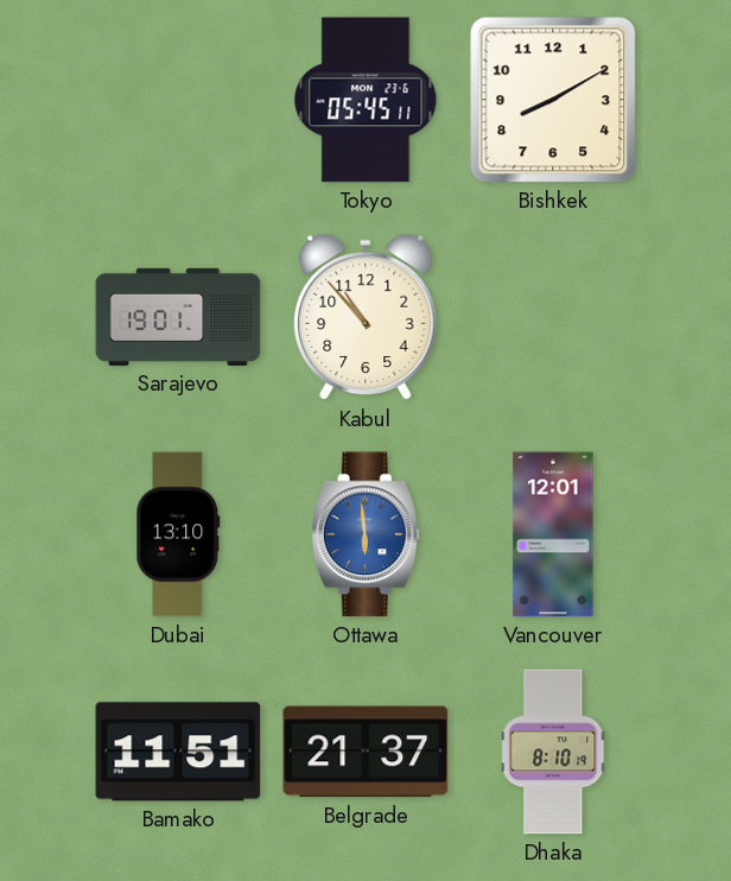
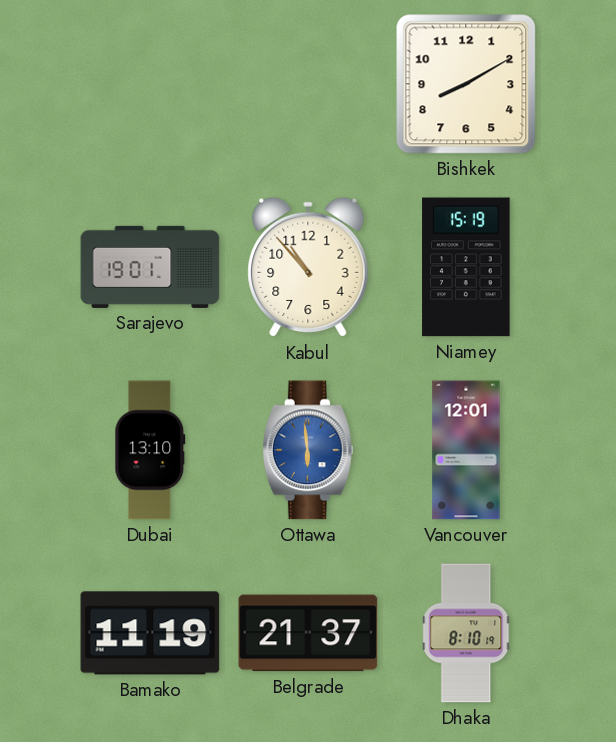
Tokyo: 05:45 -> none (366, 100)
Niamey: none -> 15:19 (466, 267)
Bamako: 11:51 -> 11:19 (150, 633)
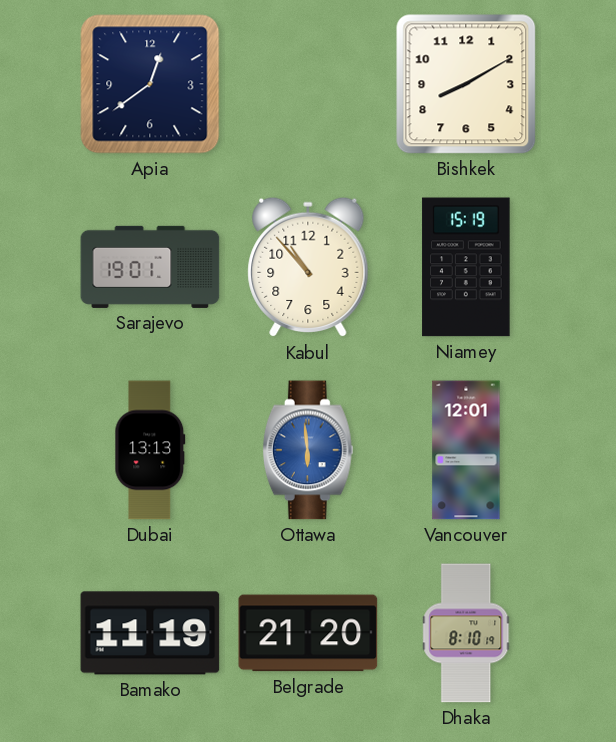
Apia: none -> 12:39 (150, 84)
Dubai: 13:10 -> 13:13 (150, 450)
Belgrade: 21:37 -> 21:20 (308, 633)
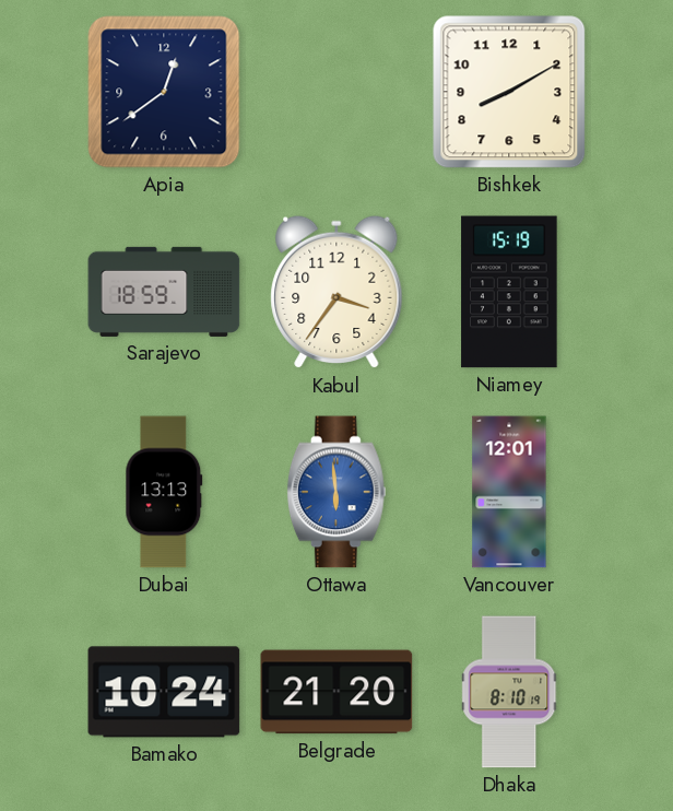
Sarajevo: 19:01 -> 18:59 (164, 292)
Kabul: 10:53 -> 3:36 (336, 292)
Bamako: 11:19 -> 10:24 (164, 692)
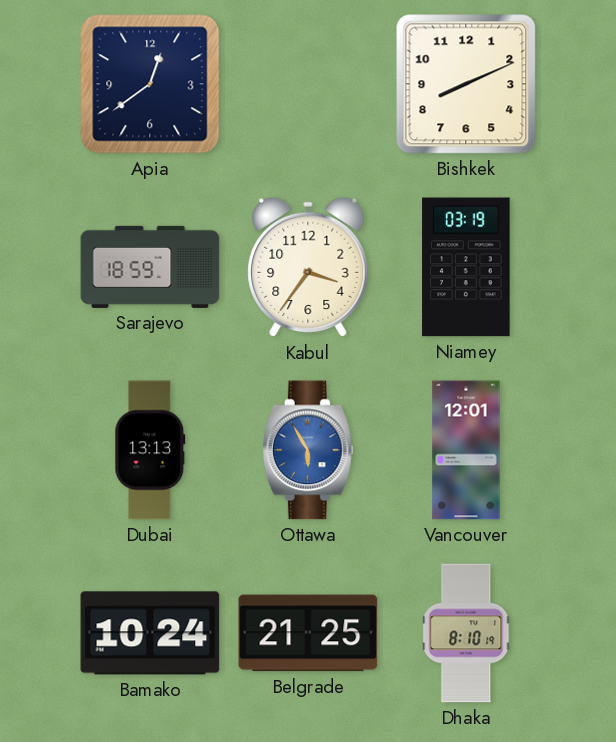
Bishkek: 8:10 -> 8:11 (466, 84)
Niamey: 15:19 -> 03:19 (466, 267)
Ottawa: 5:59 -> 5:55 (308, 450)
Belgrade: 21:20 -> 21:25 (308, 633)
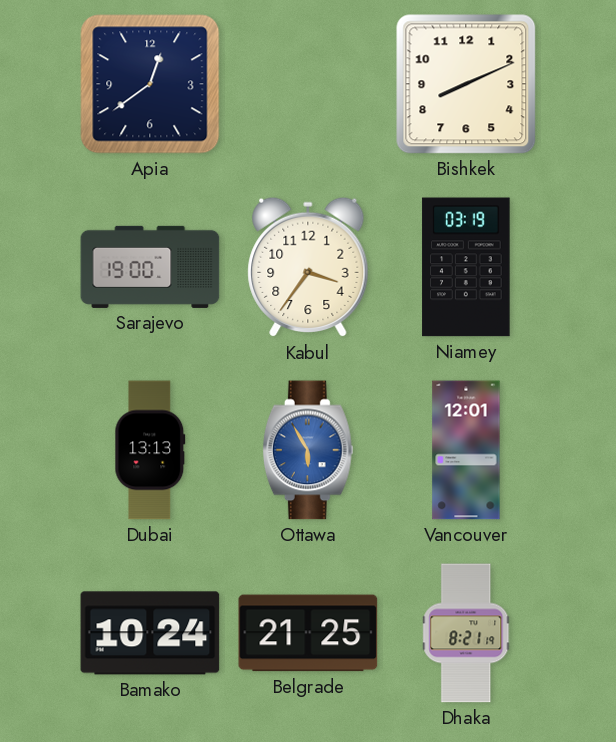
Sarajevo: 18:59 -> 19:00 (150, 267)
Dhaka: 8:10 -> 8:21 (467, 633)
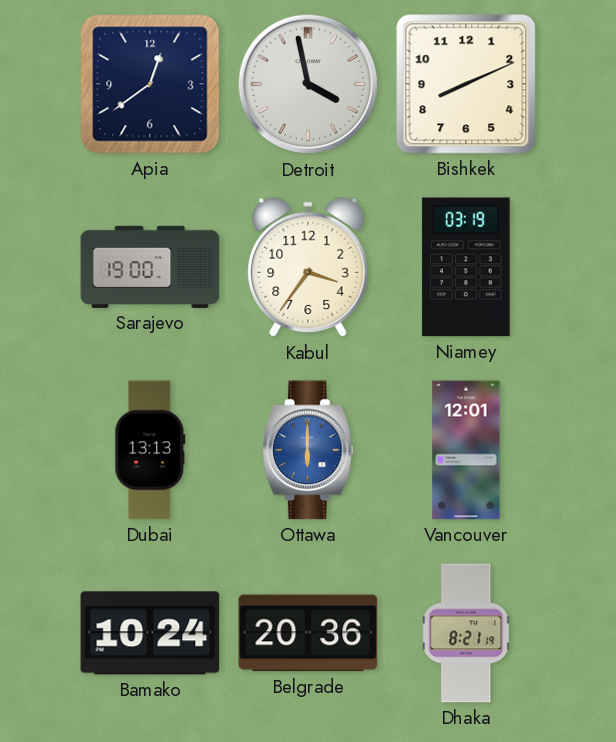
Detroit: none -> 3:58 (308, 84)
Ottawa: 5:55 -> 6:00 (308, 450)
Belgrade: 21:25 -> 20:36 (308, 633)
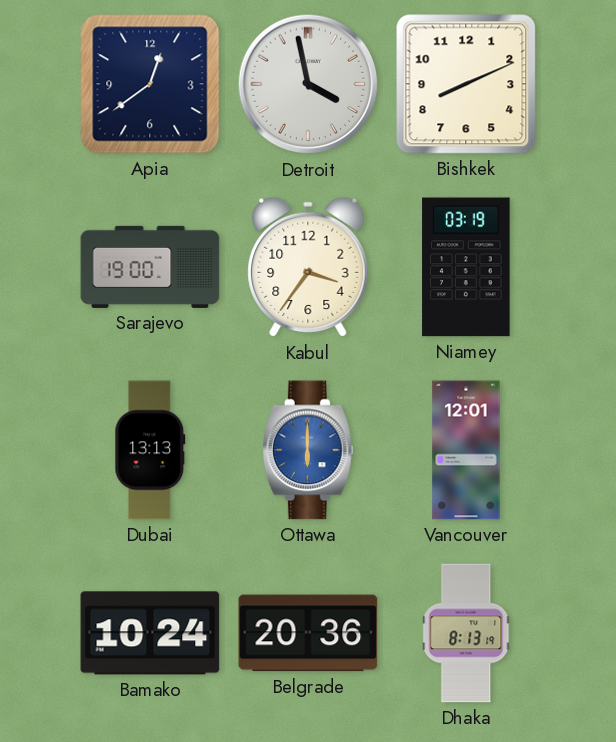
Dhaka: 8:21 -> 8:13 (467, 633)
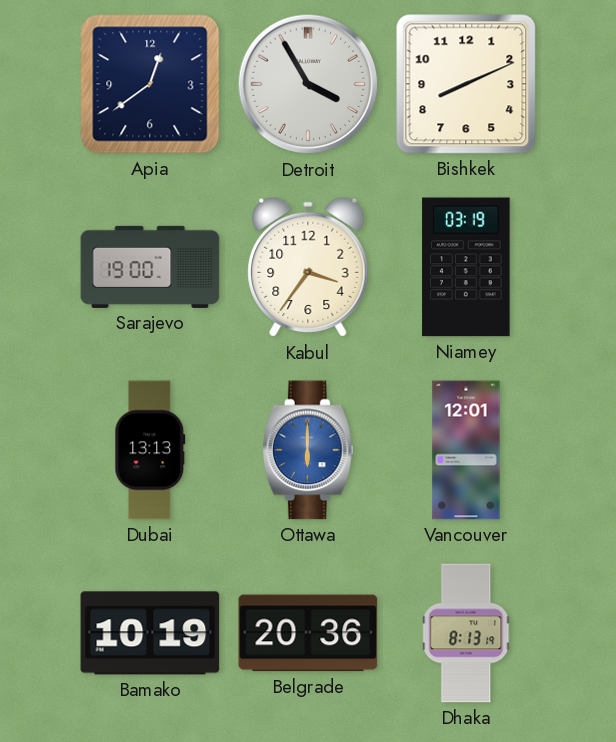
Detroit: 3:58 -> 3:55 (308, 84)
Bamako: 10:24 -> 10:19 (150, 633)
